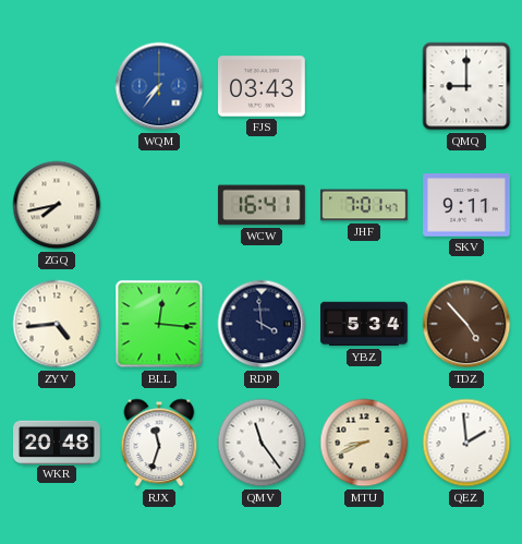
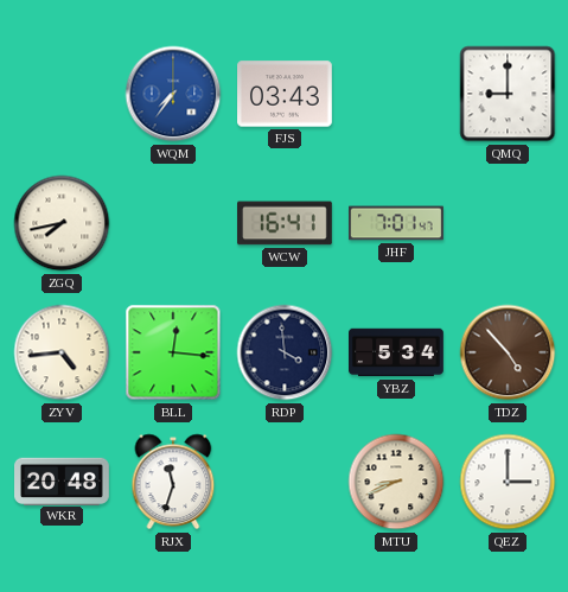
SKV: 9:11 -> none (468, 205)
QMV: 11:24 -> none (262, 443)
QEZ: 1:59 -> 3:00 (508, 482)
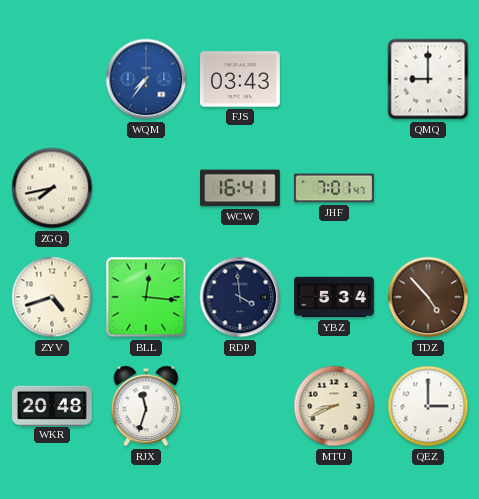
ZYV: 4:44 -> 4:42 (52, 297)
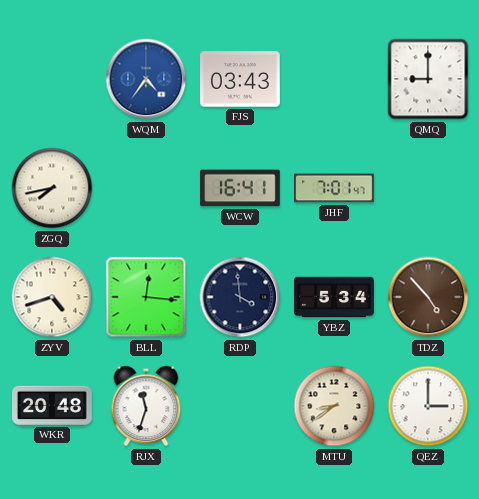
WQM: 7:36 -> 4:36 (146, 79)
MTU: 8:41 -> 8:39 (334, 406)
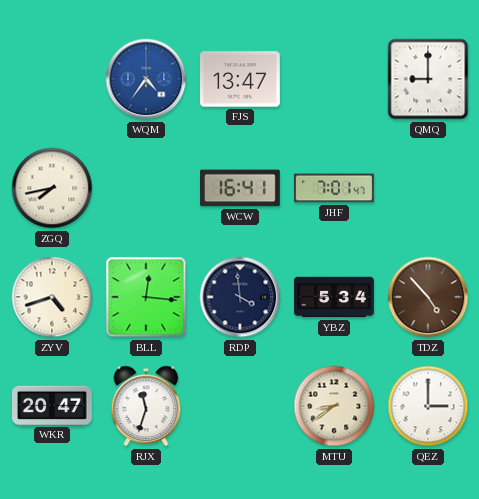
FJS: 03:43 -> 13:47 (241, 79)
WKR: 20:48 -> 20:47 (53, 405)
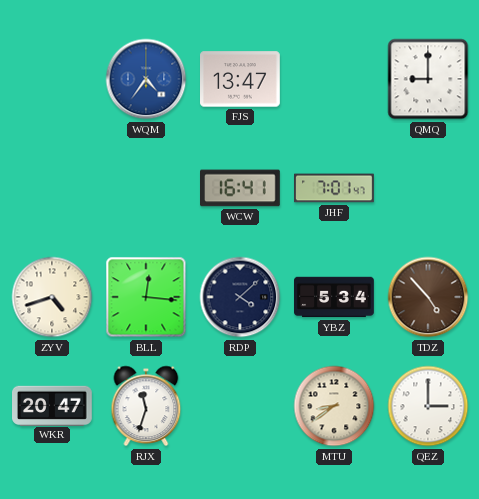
ZGQ: 7:43 -> none (52, 188)
RDP: 3:59 -> 4:08 (240, 297)
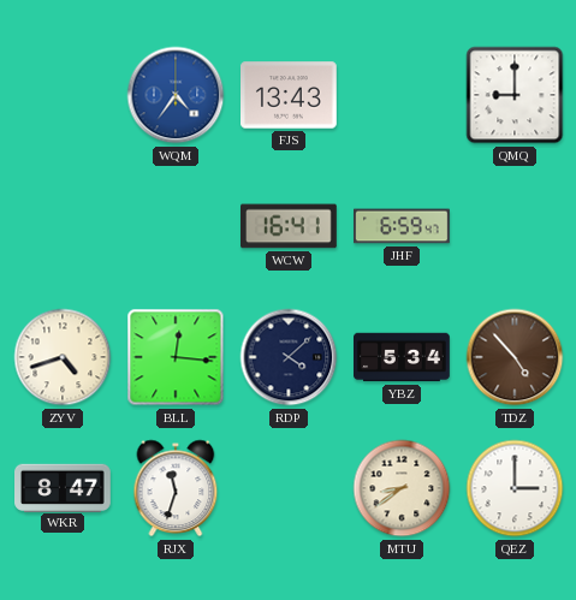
FJS: 13:47 -> 13:43 (290, 95)
JHF: 7:01 -> 6:59 (402, 226)
WKR: 20:47 -> 8:47 (64, 487)
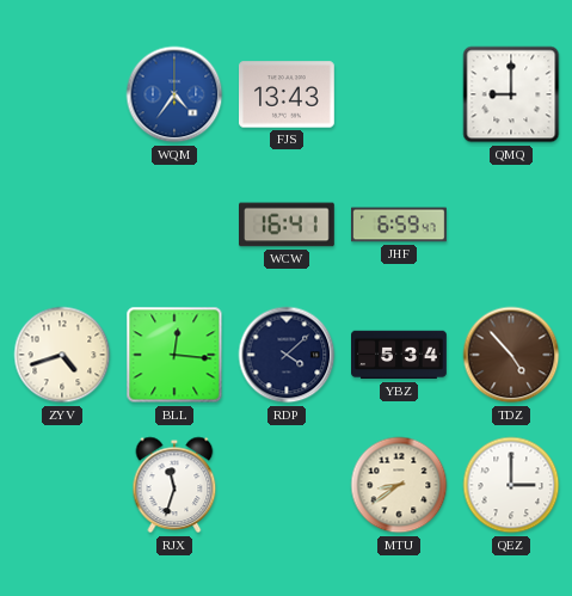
WKR: 8:47 -> none (64, 487)
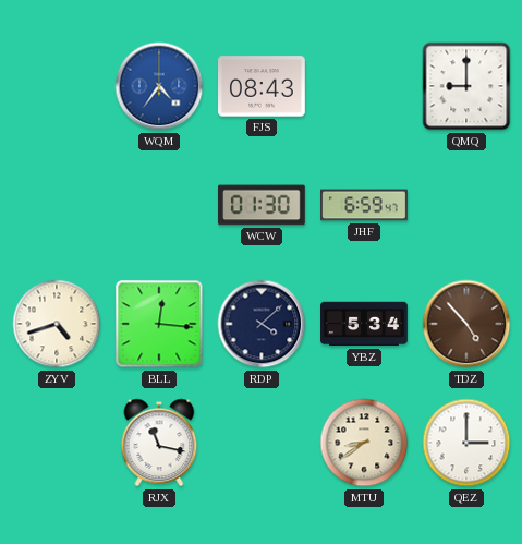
FJS: 13:43 -> 08:43 (263, 86)
WCW: 16:41 -> 01:30 (263, 205)
RJX: 11:33 -> 11:17 (159, 443)
